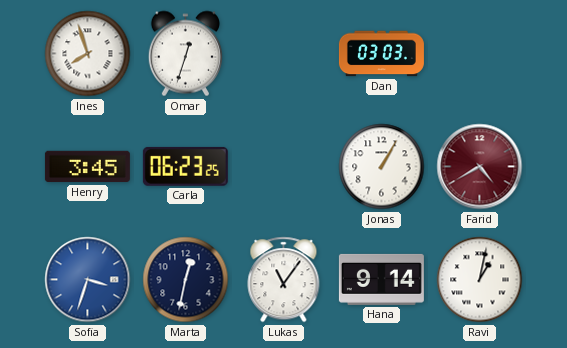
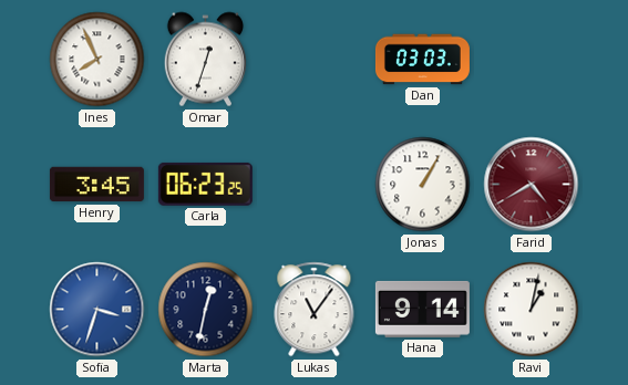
Ines: 7:57 -> 7:56 (97, 60)
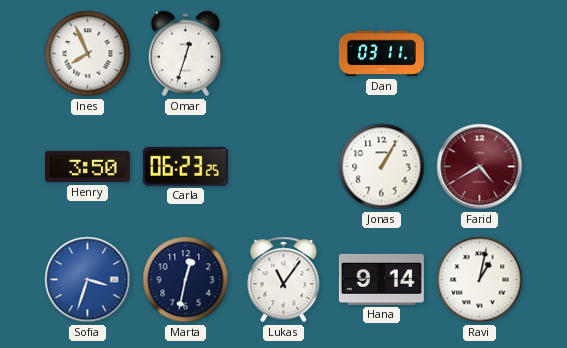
Dan: 03:03 -> 03:11 (381, 54)
Henry: 3:45 -> 3:50 (87, 167)
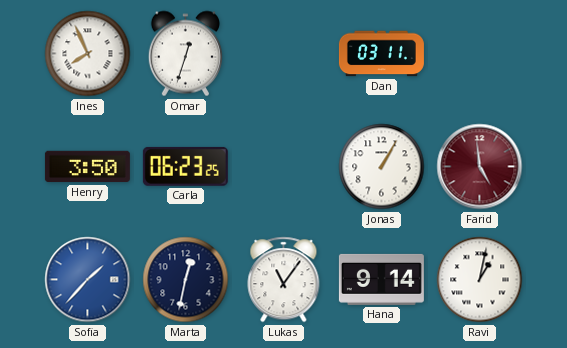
Farid: 4:40 -> 4:59 (480, 167)
Sofia: 3:33 -> 1:37 (88, 280)
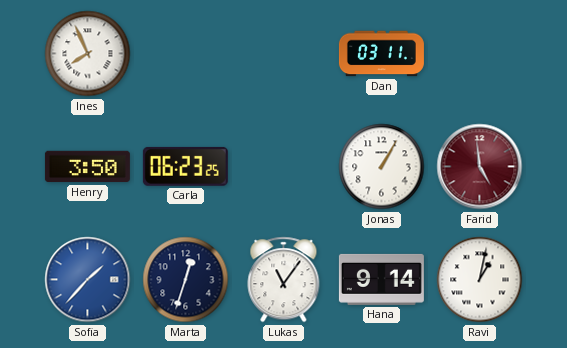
Omar: 12:33 -> none (185, 54)
Marta: 12:32 -> 12:33 (186, 280)
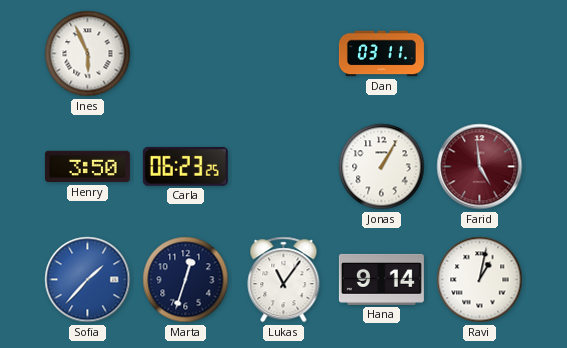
Ines: 7:56 -> 5:56 (88, 54)
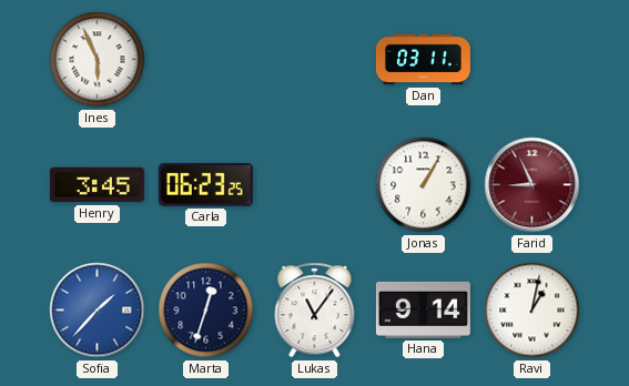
Henry: 3:50 -> 3:45 (97, 185)
Farid: 4:59 -> 8:56 (532, 185)
